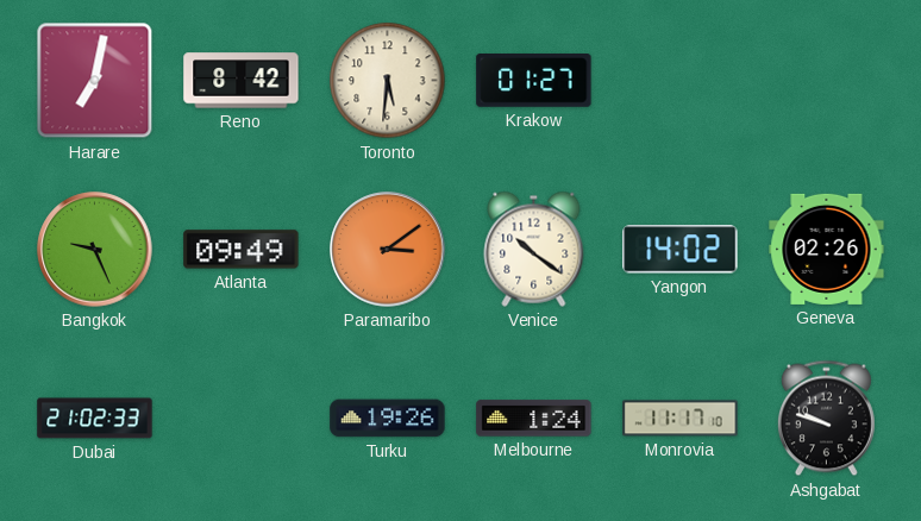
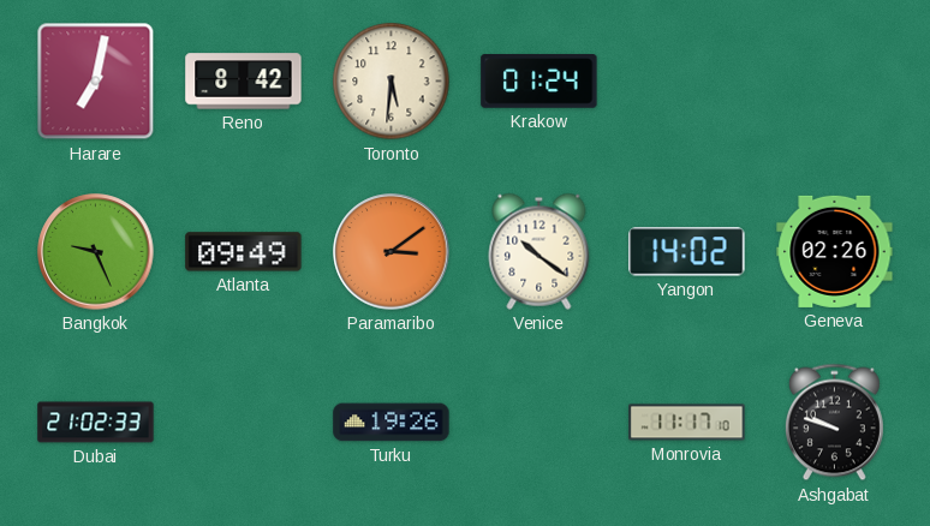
Krakow: 01:27 -> 01:24 (539, 82)
Melbourne: 1:24 -> none (534, 419)
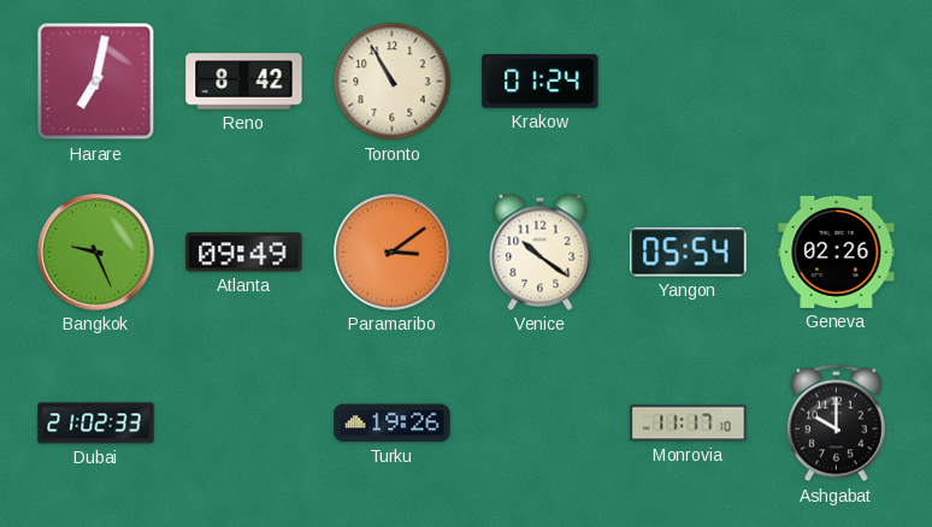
Toronto: 5:31 -> 10:55 (393, 82)
Yangon: 14:02 -> 05:54 (689, 253)
Ashgabat: 9:48 -> 10:00 (836, 424)
